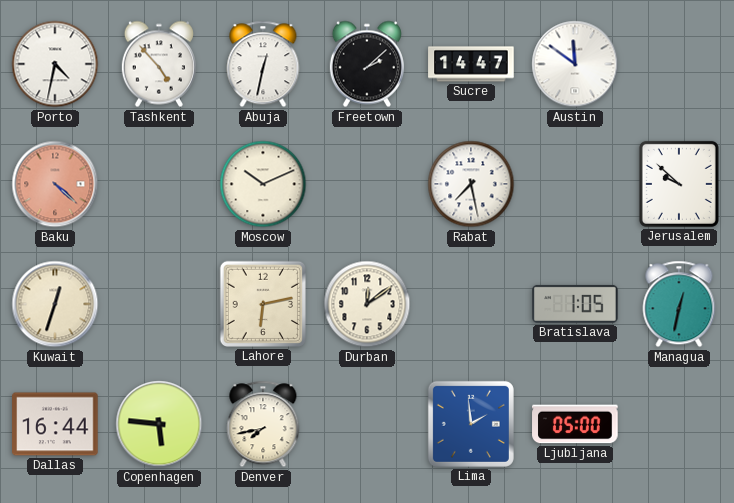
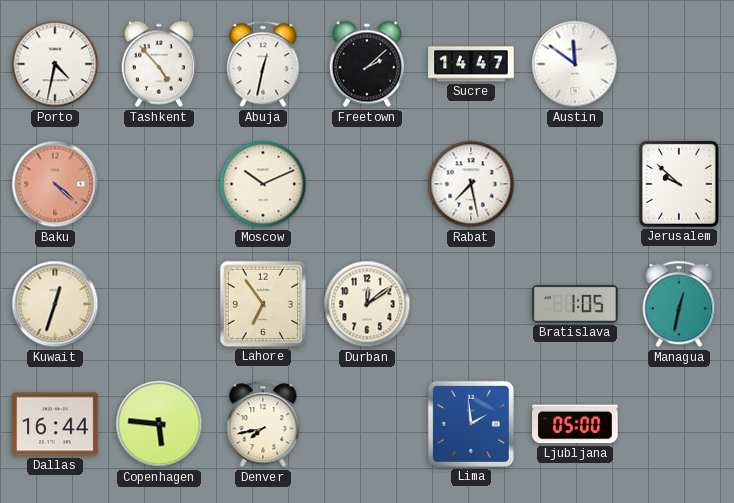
Lahore: 6:13 -> 6:54 (263, 304)
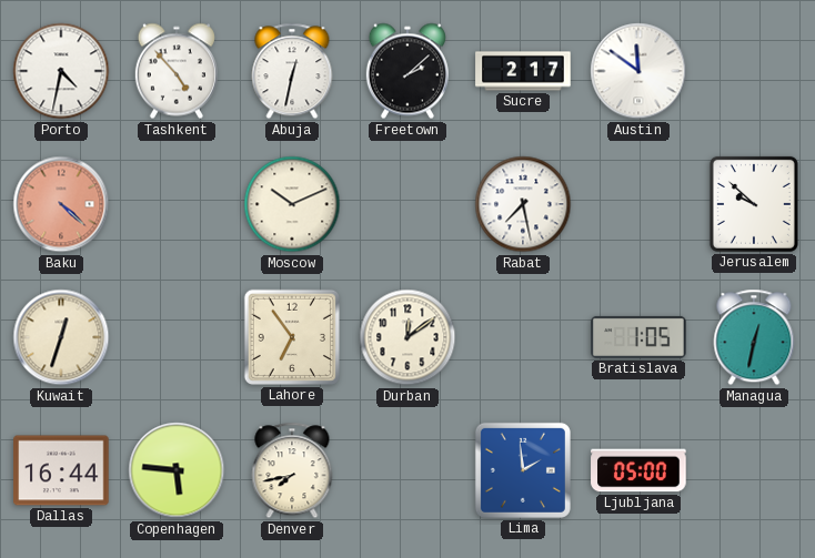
Sucre: 14:47 -> 2:17 (523, 71)
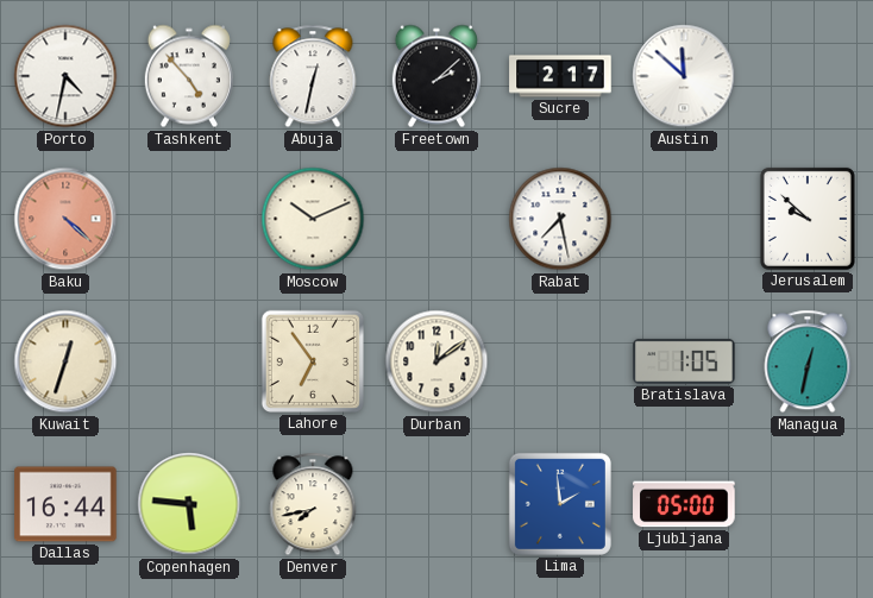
Austin: 11:51 -> 11:52 (684, 76)
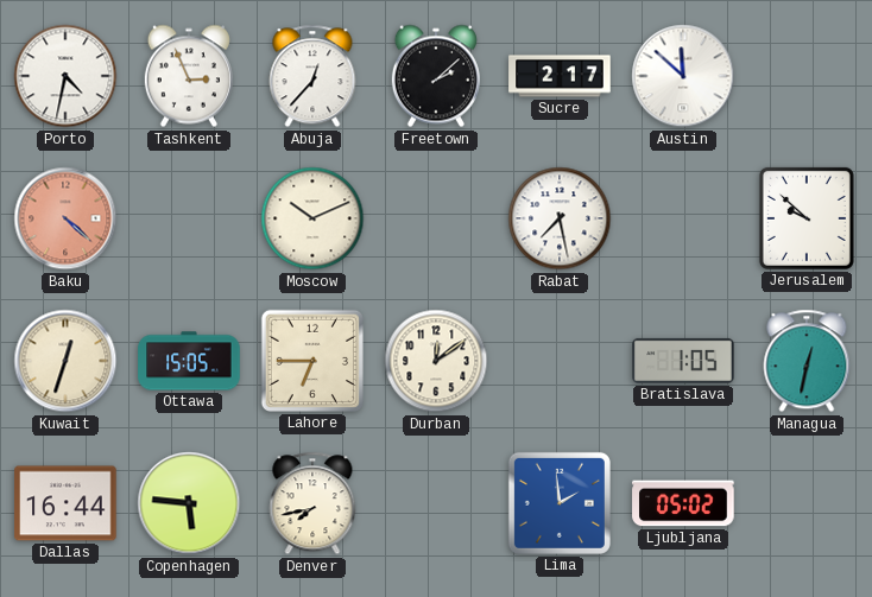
Tashkent: 4:53 -> 2:56 (189, 76)
Abuja: 12:32 -> 12:37 (312, 76)
Ottawa: none -> 15:05 (189, 361)
Lahore: 6:54 -> 6:45 (312, 361)
Ljubljana: 05:00 -> 05:02 (683, 503)
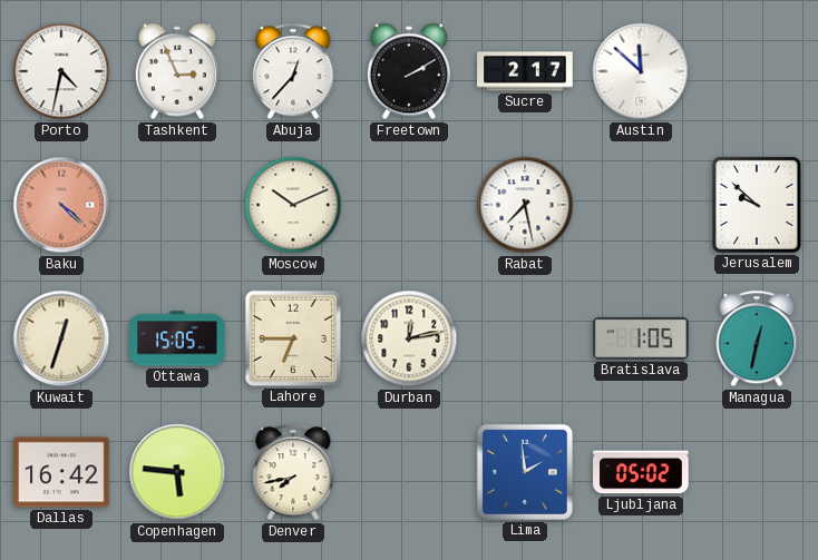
Freetown: 2:08 -> 2:10 (409, 71)
Durban: 12:09 -> 12:13 (409, 338)
Dallas: 16:44 -> 16:42 (61, 472)
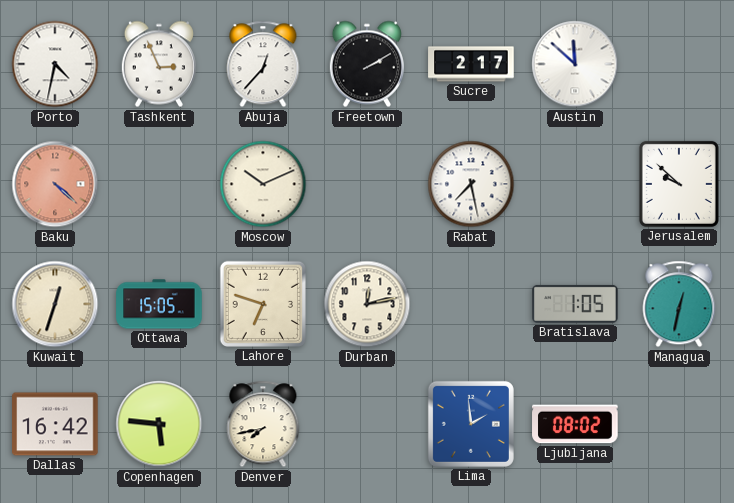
Lahore: 6:45 -> 6:48 (263, 304)
Ljubljana: 05:02 -> 08:02 (575, 424)
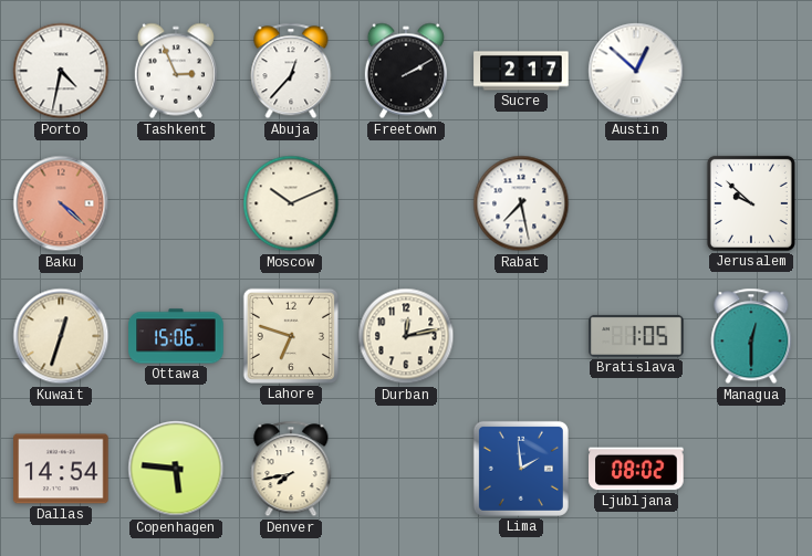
Austin: 11:52 -> 12:52 (636, 71)
Ottawa: 15:05 -> 15:06 (176, 336)
Managua: 12:32 -> 12:30 (751, 336)
Dallas: 16:42 -> 14:54 (61, 469)
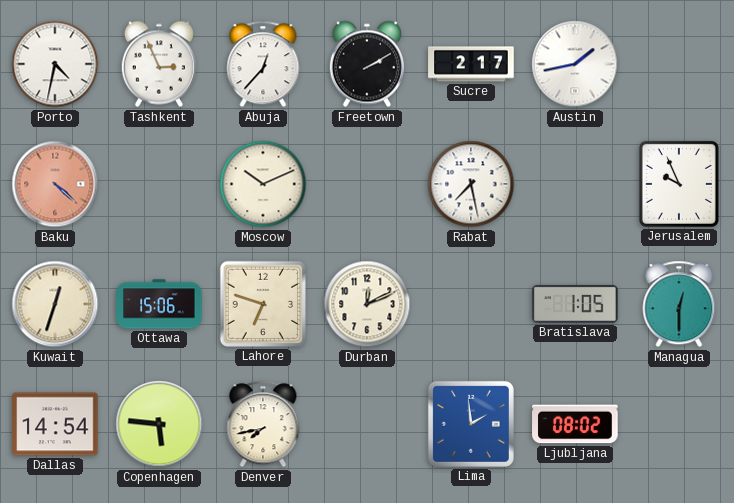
Austin: 12:52 -> 1:43 (575, 64)
Jerusalem: 9:52 -> 9:56 (679, 184)
Durban: 12:13 -> 12:11 (367, 304)
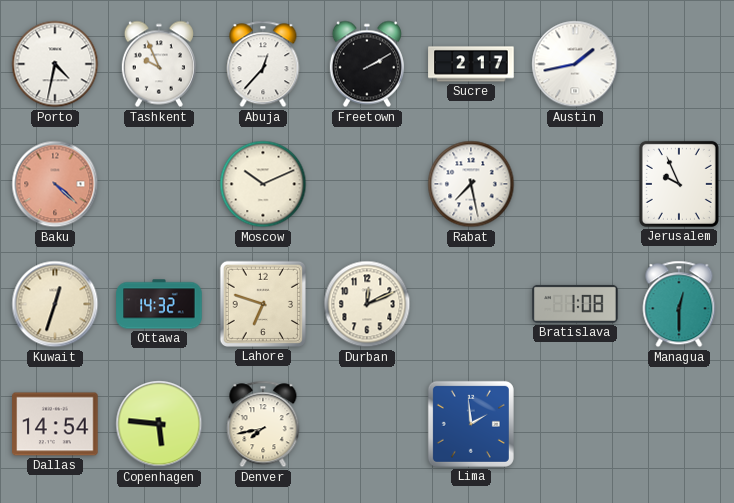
Tashkent: 2:56 -> 9:56 (159, 64)
Ottawa: 15:06 -> 14:32 (159, 304)
Bratislava: 1:05 -> 1:08 (575, 304)
Ljubljana: 08:02 -> none (575, 424)
